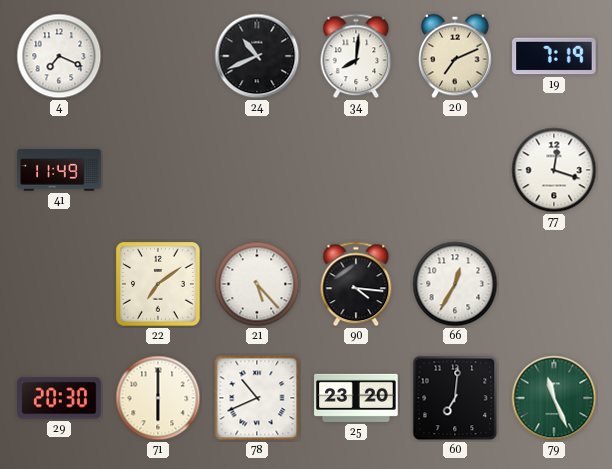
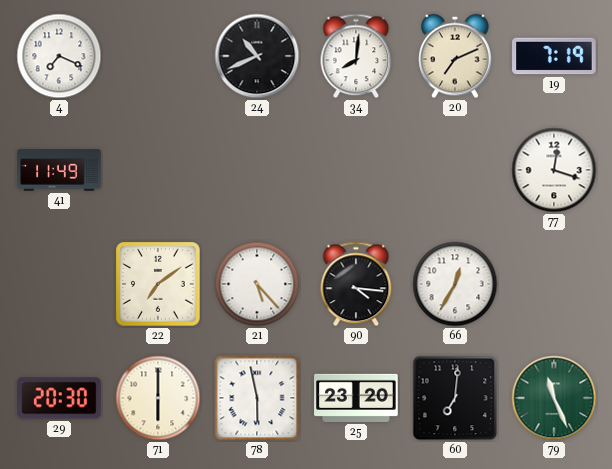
78: 10:41 -> 5:58 (257, 398)
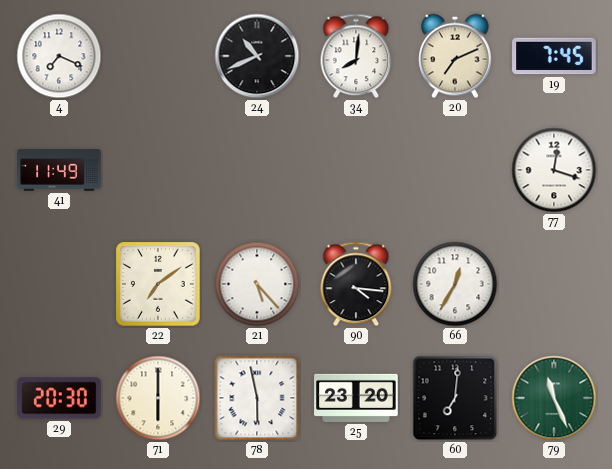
19: 7:19 -> 7:45 (554, 56)
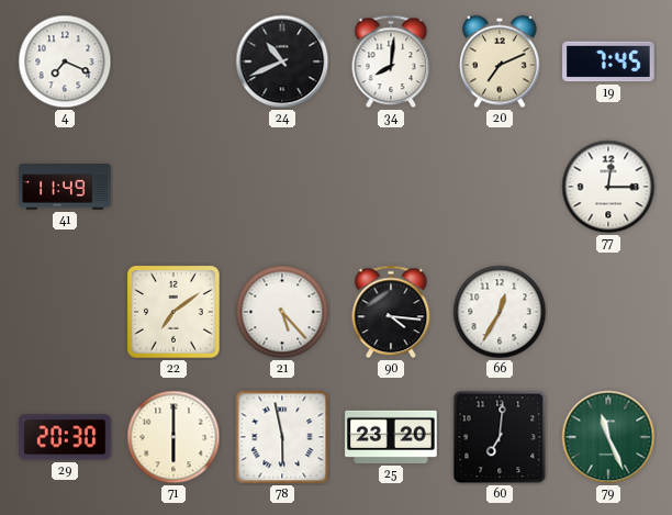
77: 12:18 -> 12:15 (608, 187)
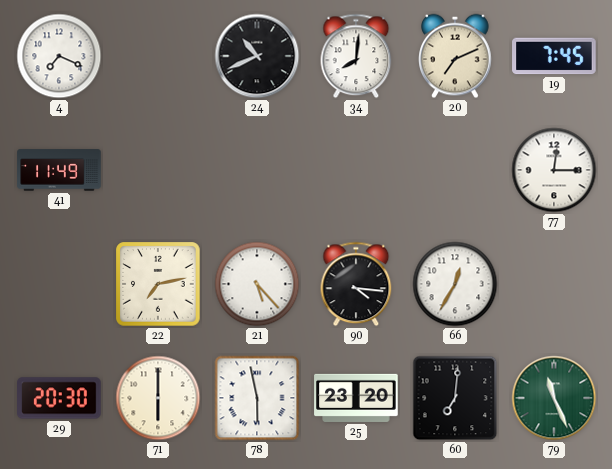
22: 7:09 -> 7:13 (158, 284)
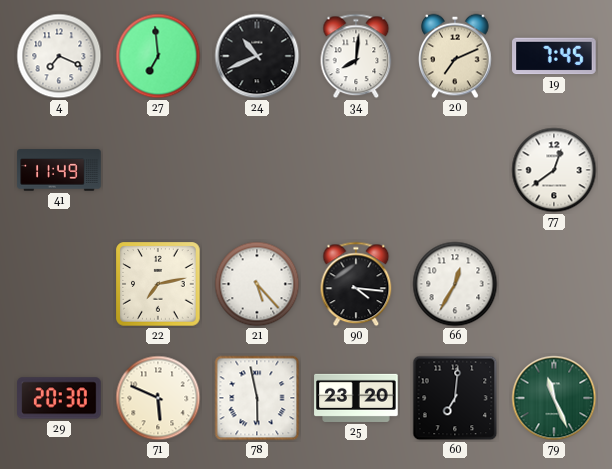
27: none -> 6:59 (158, 56)
77: 12:15 -> 12:39 (554, 170)
71: 6:00 -> 5:49 (158, 398)
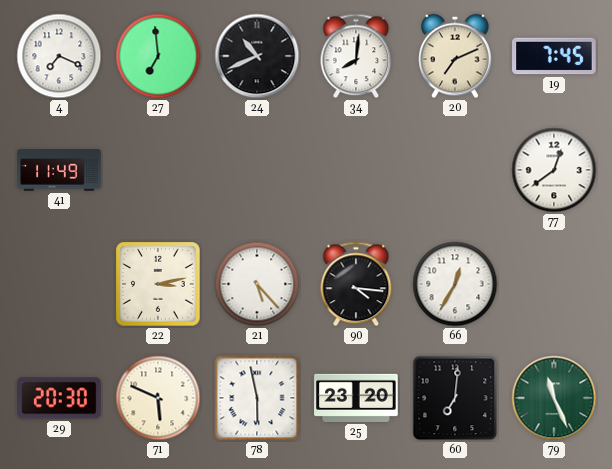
22: 7:13 -> 3:13 (158, 284)
